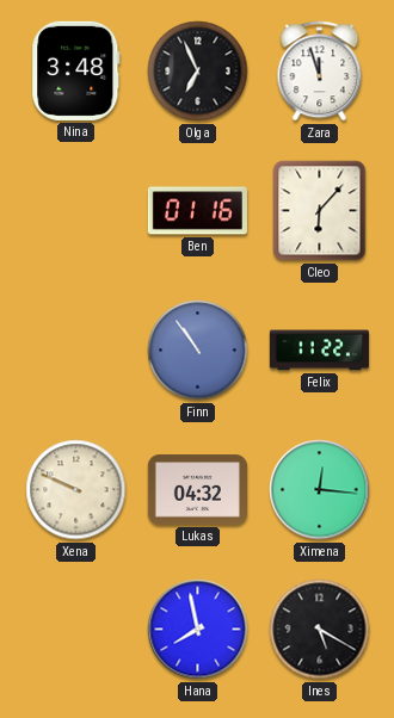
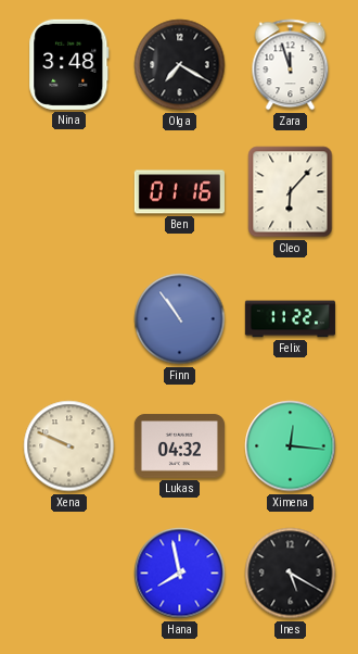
Olga: 6:56 -> 7:20 (180, 65)
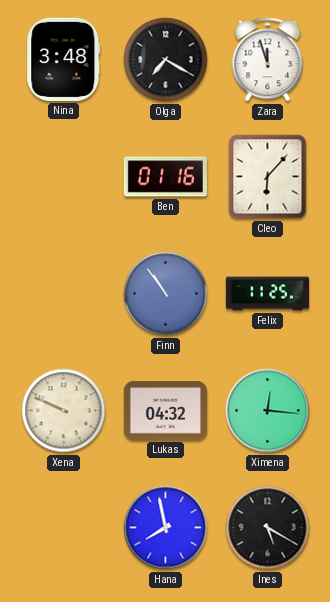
Felix: 11:22 -> 11:25 (267, 294)
